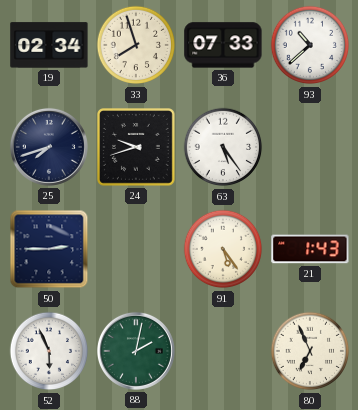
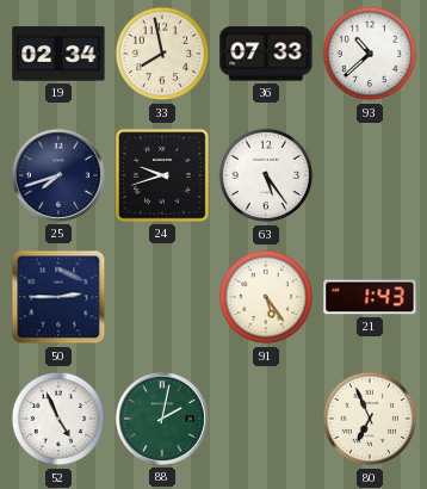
33: 7:57 -> 7:58 (162, 54)
52: 5:56 -> 4:56 (58, 419)
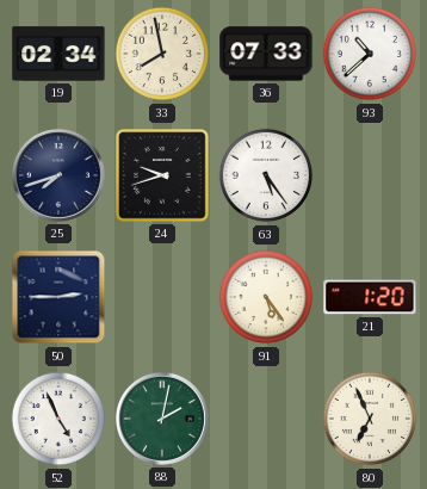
21: 1:43 -> 1:20 (370, 297)
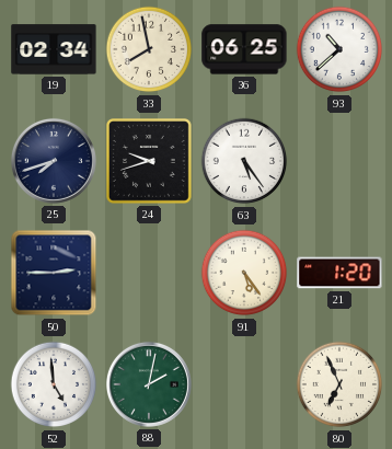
36: 07:33 -> 06:25 (244, 49)
52: 4:56 -> 4:59 (54, 384)
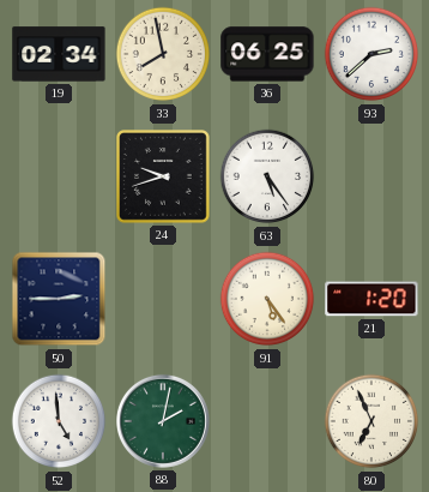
93: 10:38 -> 2:38 (371, 54)
25: 7:42 -> none (54, 161)
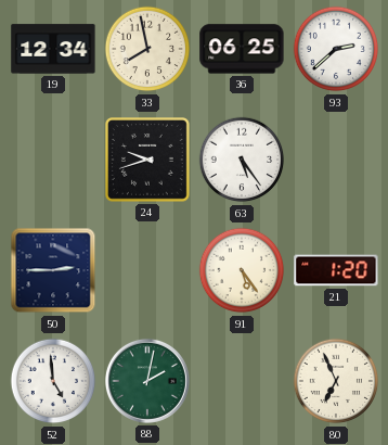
19: 02:34 -> 12:34 (53, 49)
